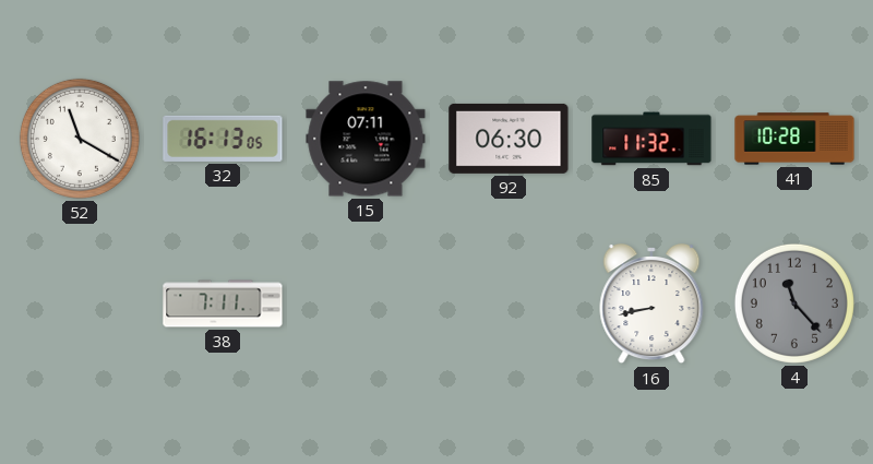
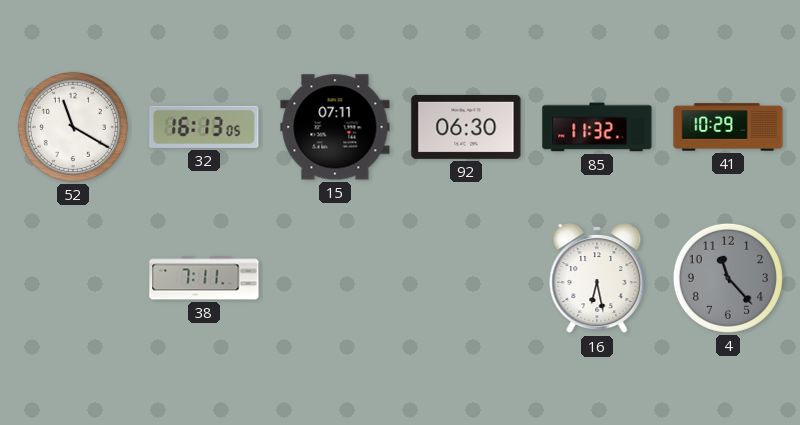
41: 10:28 -> 10:29 (728, 127)
16: 8:43 -> 6:28 (597, 279)
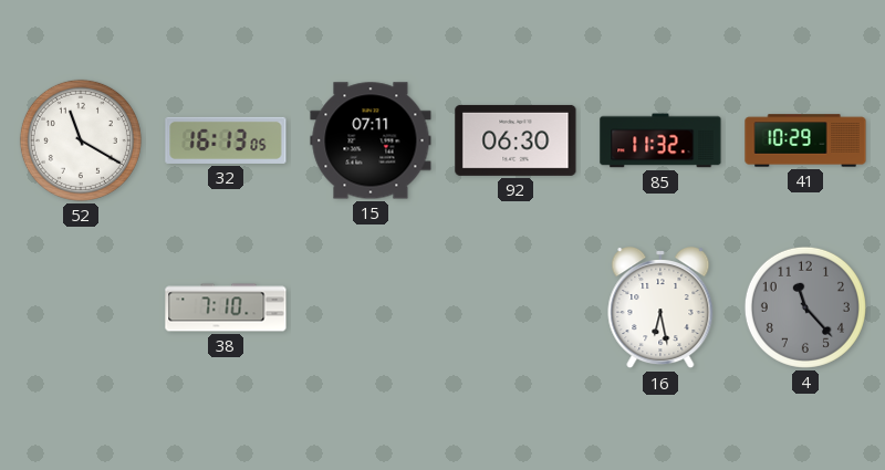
38: 7:11 -> 7:10 (226, 307)
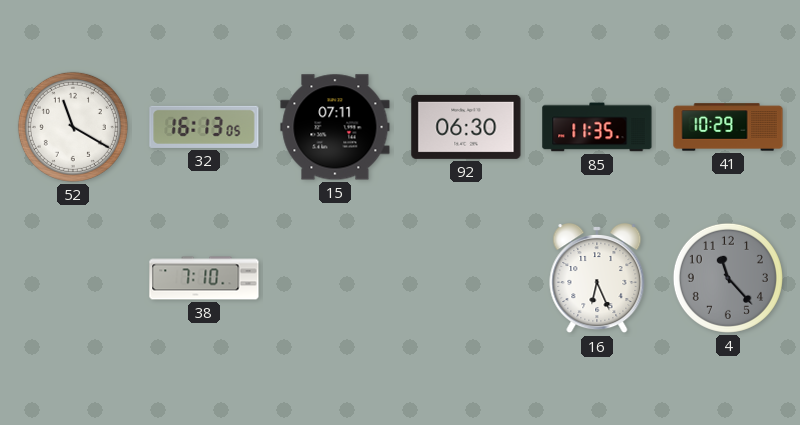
85: 11:32 -> 11:35 (597, 127)
16: 6:28 -> 6:26 (597, 279)
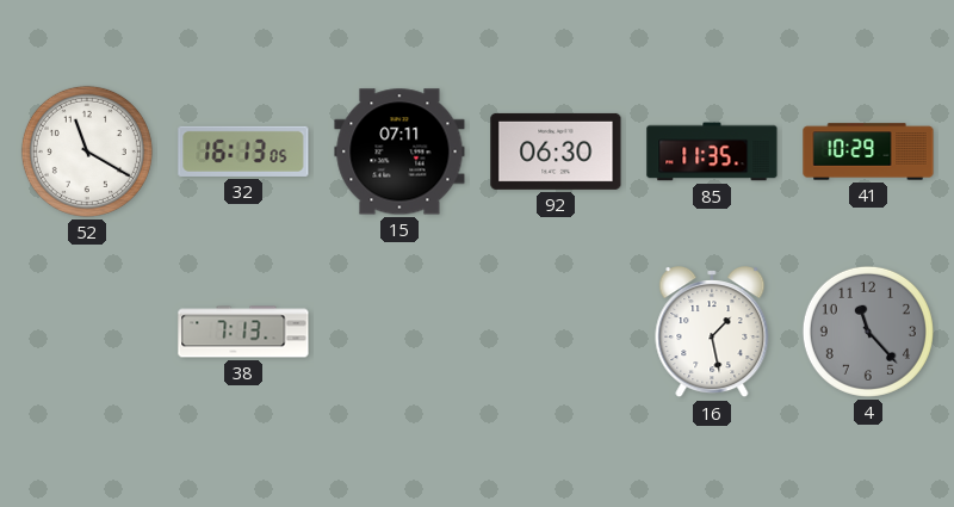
38: 7:10 -> 7:13 (243, 332)
16: 6:26 -> 1:28 (712, 333)
